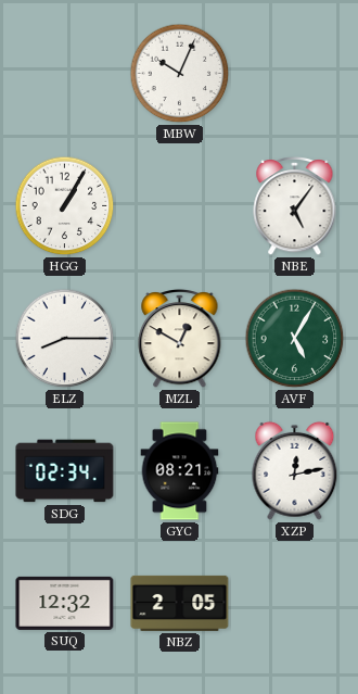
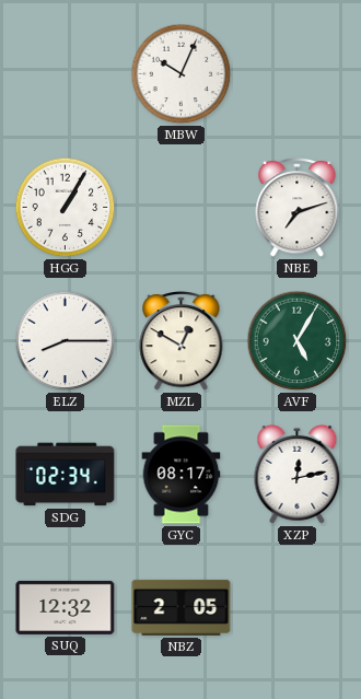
NBE: 5:06 -> 7:12 (298, 207)
GYC: 08:21 -> 08:17 (182, 475)
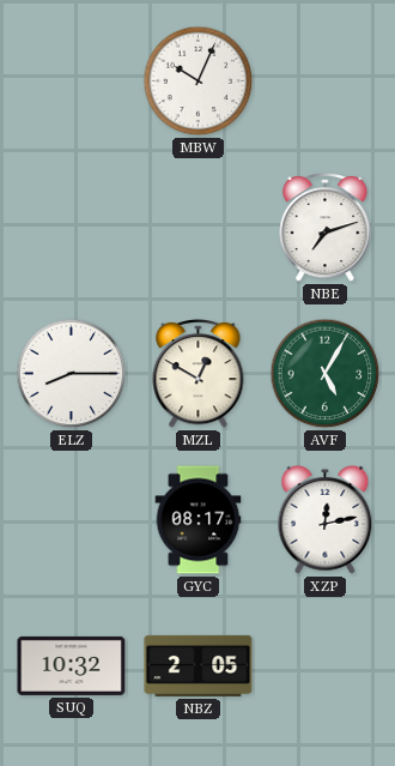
HGG: 1:05 -> none (66, 208)
SDG: 02:34 -> none (66, 475)
SUQ: 12:32 -> 10:32 (72, 665)
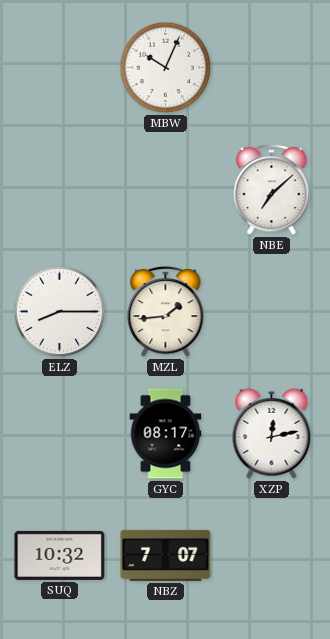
NBE: 7:12 -> 7:08 (272, 189)
MZL: 12:50 -> 1:44 (166, 311)
AVF: 5:05 -> none (326, 374)
NBZ: 2:05 -> 7:07 (166, 555)
